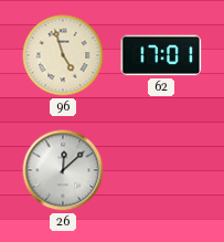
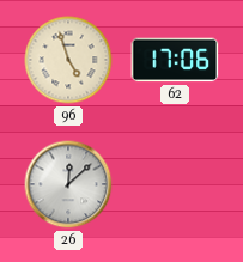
62: 17:01 -> 17:06 (175, 60)
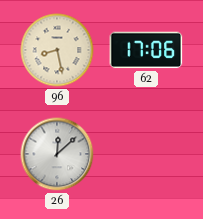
96: 4:57 -> 8:28 (57, 50)
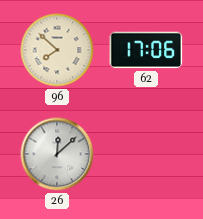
96: 8:28 -> 7:52 (57, 50)
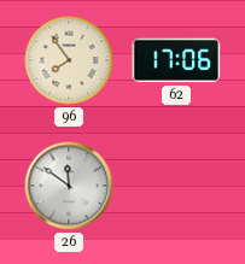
96: 7:52 -> 7:54 (69, 60)
26: 12:08 -> 11:51 (69, 186)
